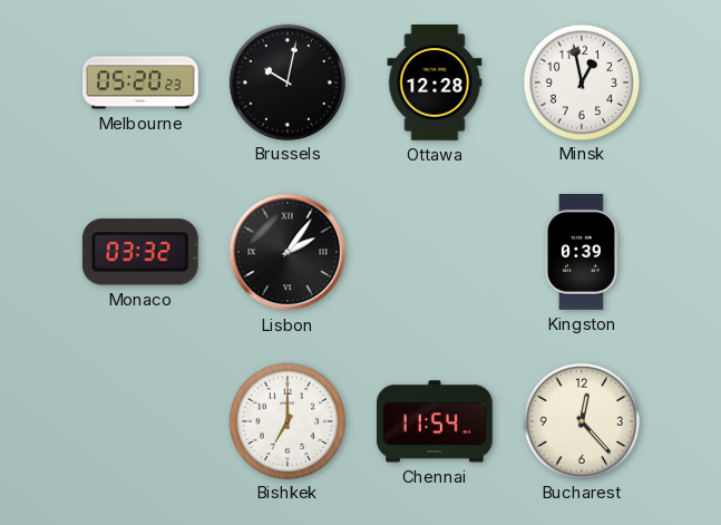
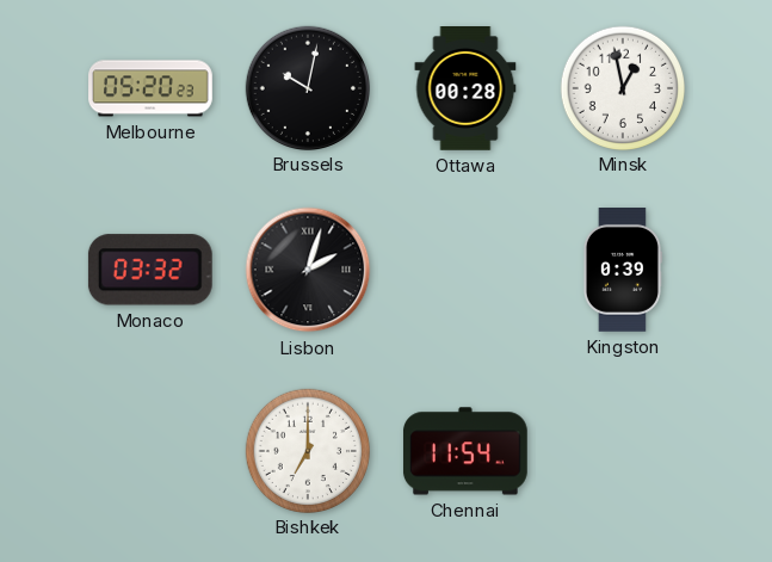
Ottawa: 12:28 -> 00:28 (465, 89)
Lisbon: 2:06 -> 2:03 (308, 270)
Bucharest: 12:23 -> none (581, 420)
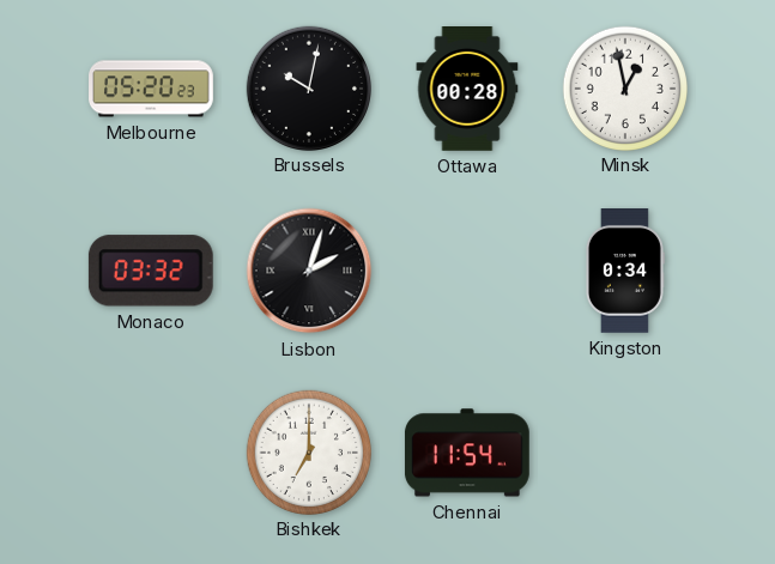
Kingston: 0:39 -> 0:34 (624, 272)
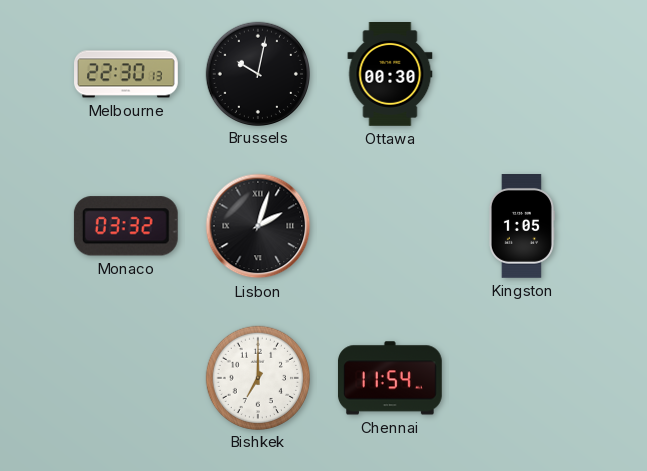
Melbourne: 05:20 -> 22:30 (126, 74)
Ottawa: 00:28 -> 00:30 (390, 75)
Minsk: 12:58 -> none (624, 87)
Kingston: 0:34 -> 1:05 (521, 227)
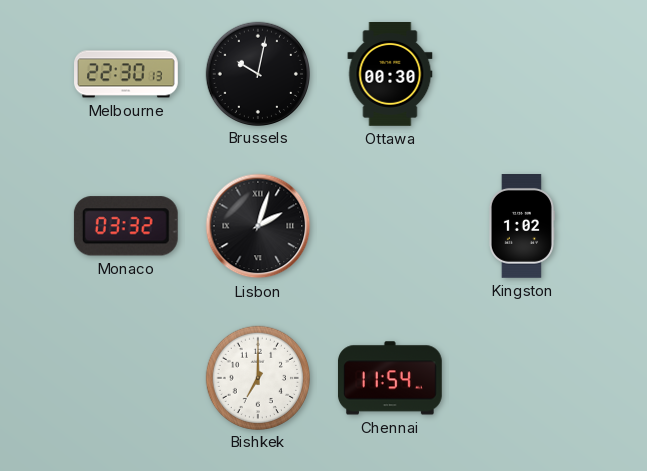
Kingston: 1:05 -> 1:02 (521, 227)
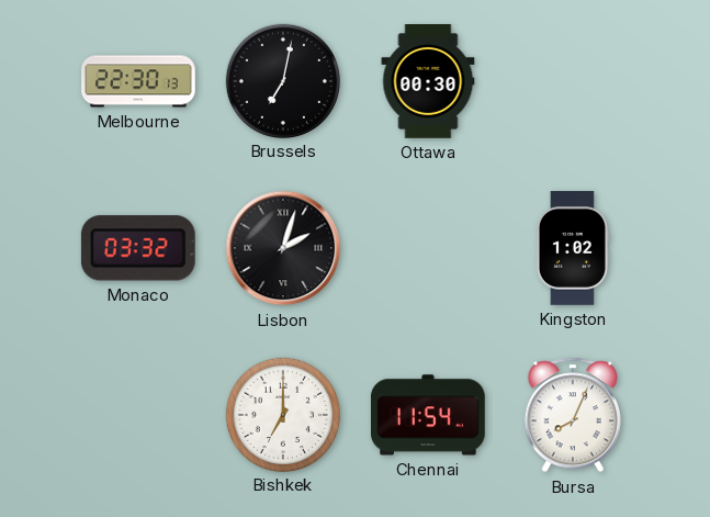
Brussels: 10:02 -> 7:02 (282, 80)
Bursa: none -> 8:04 (573, 415)
